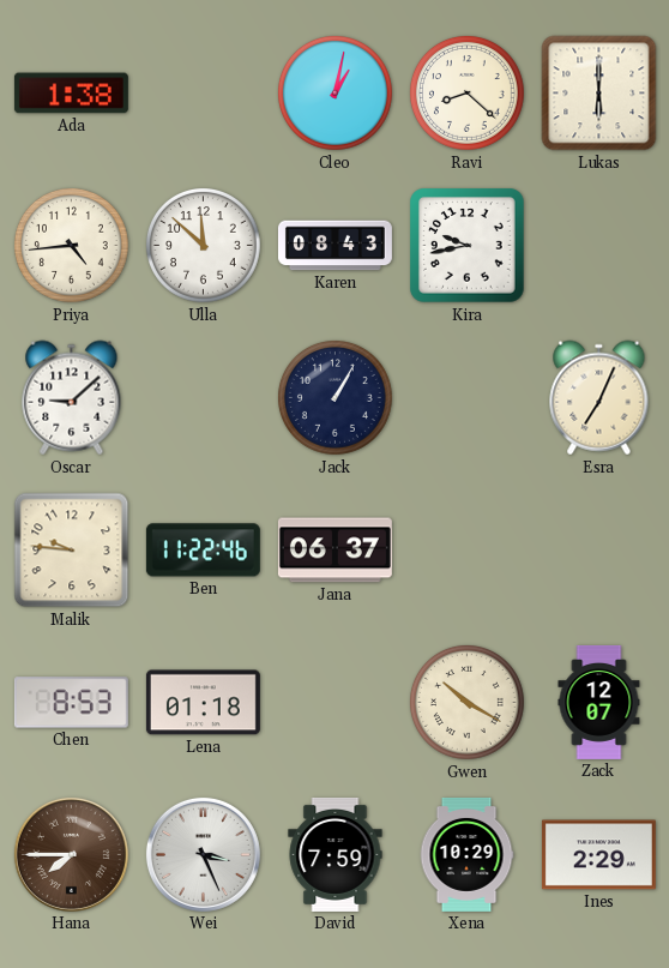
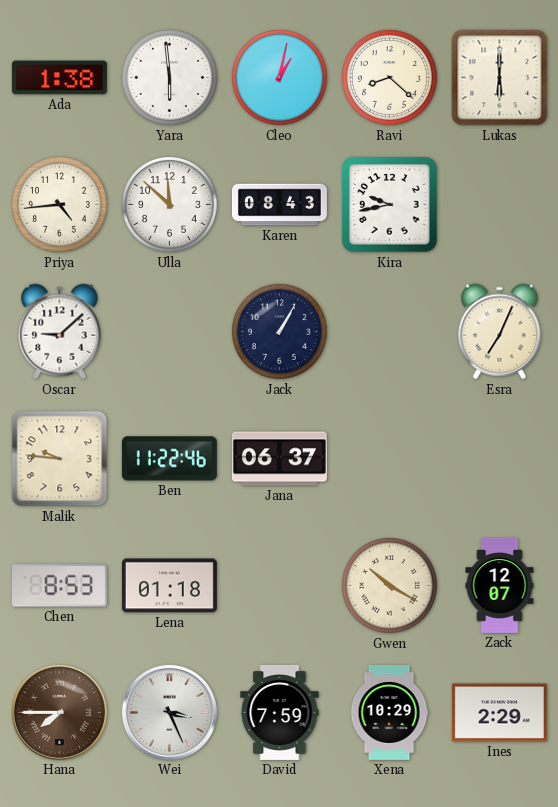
Yara: none -> 5:59 (170, 78)
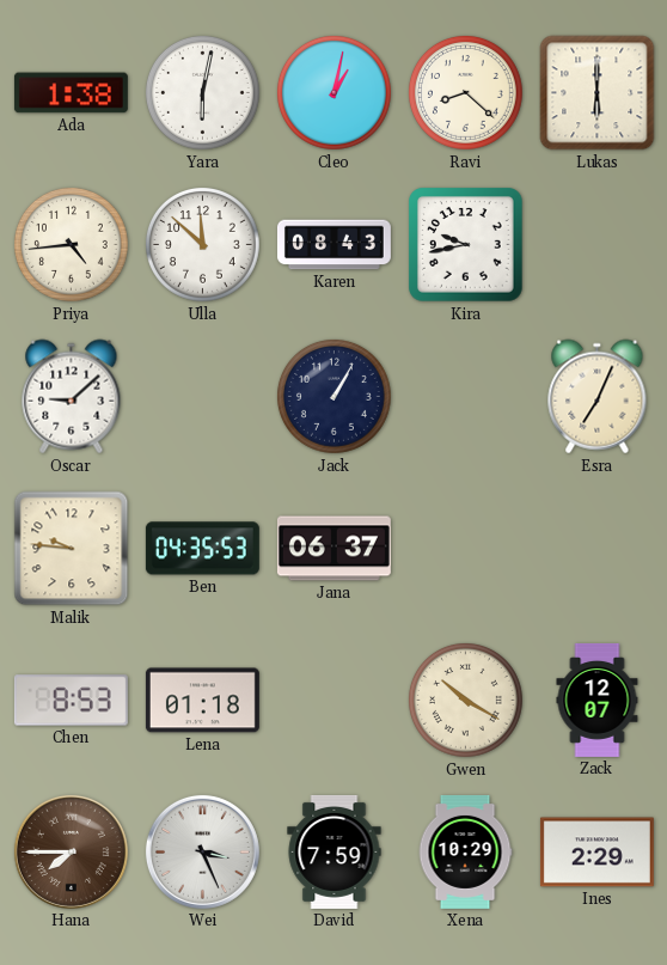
Yara: 5:59 -> 6:02 (203, 93)
Ben: 11:22 -> 04:35 (202, 549)
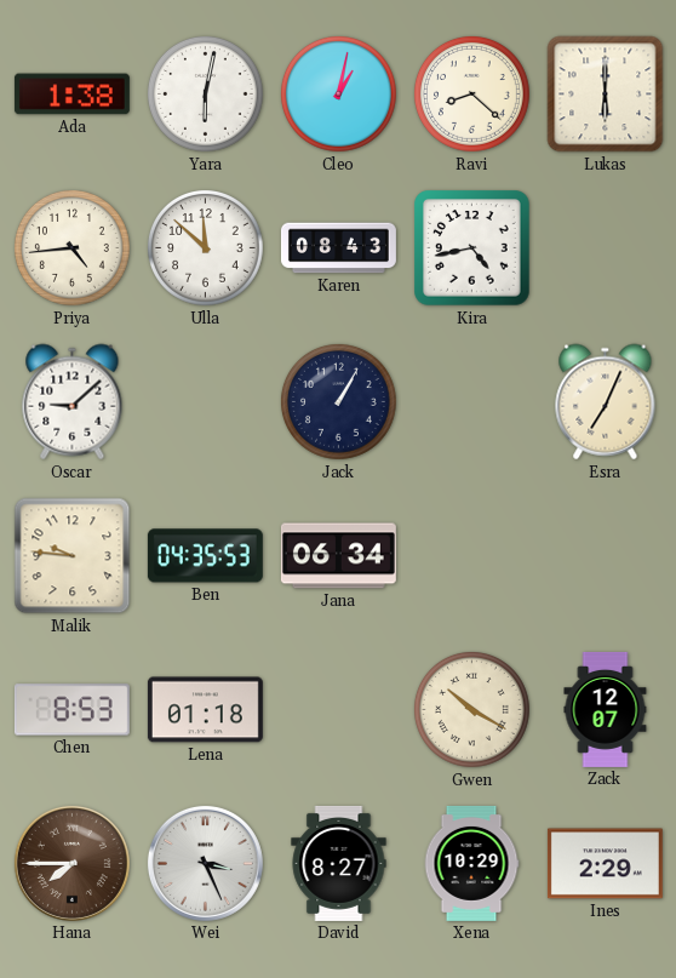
Kira: 9:43 -> 4:43 (472, 248)
Jana: 06:37 -> 06:34 (338, 556)
David: 7:59 -> 8:27 (339, 863)
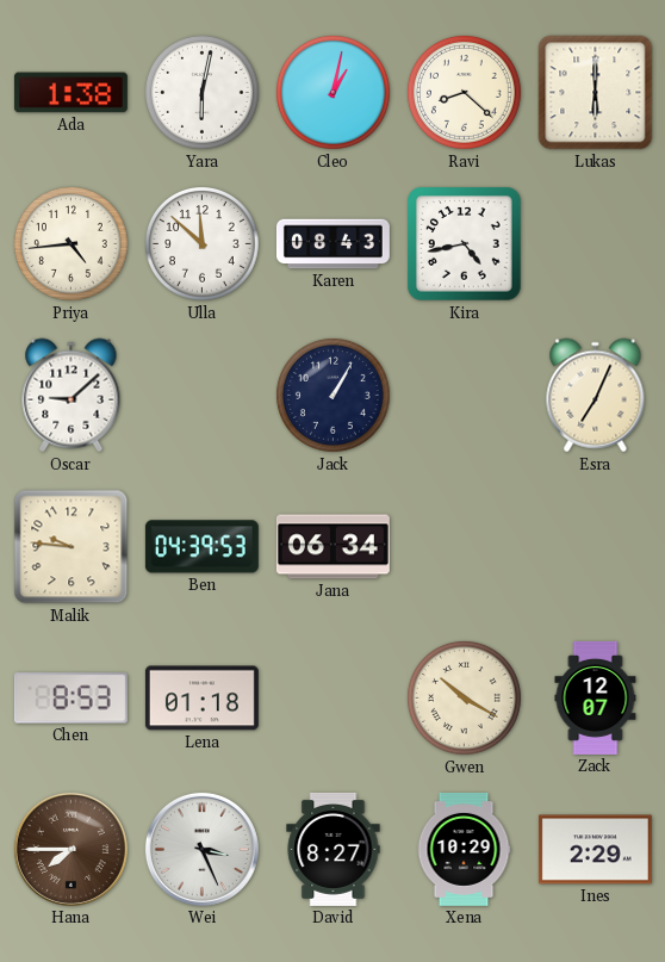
Ben: 04:35 -> 04:39 (201, 547)
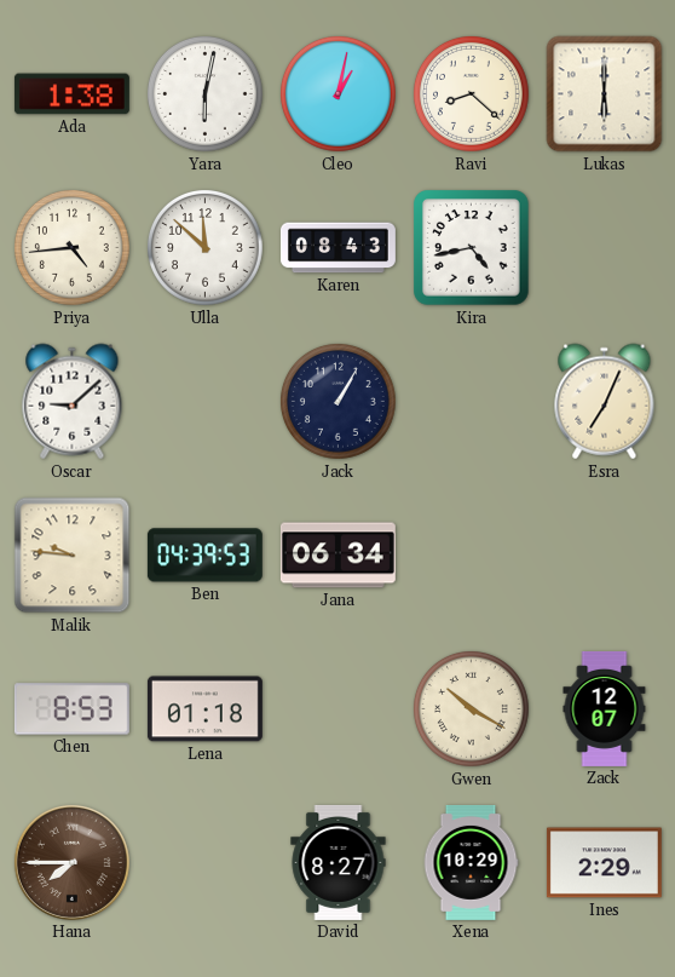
Wei: 3:26 -> none (201, 849)
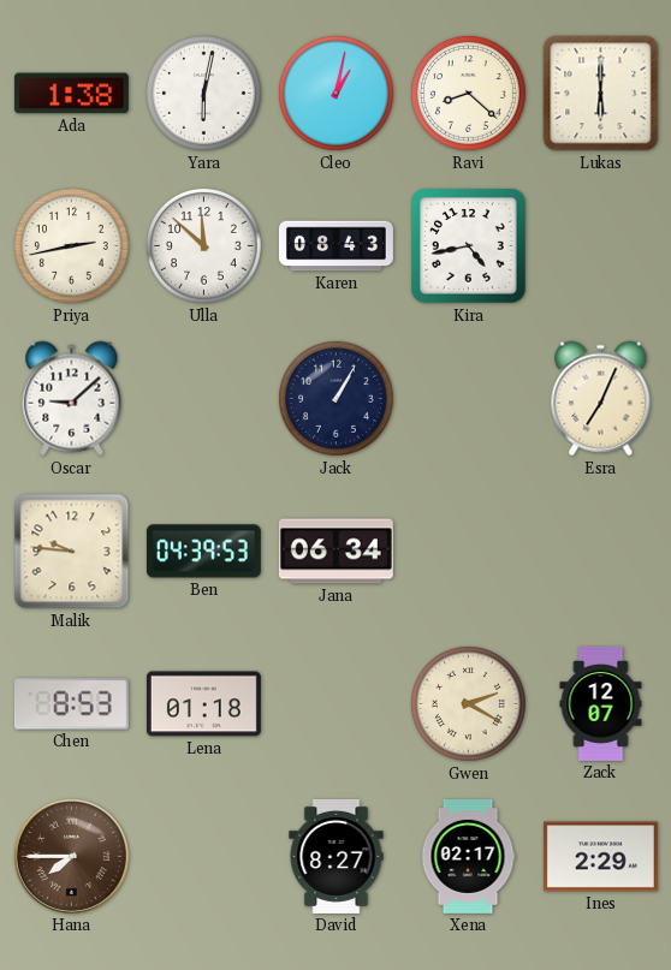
Priya: 4:44 -> 2:43 (72, 246)
Gwen: 10:20 -> 2:20 (469, 704)
Xena: 10:29 -> 02:17 (468, 856)
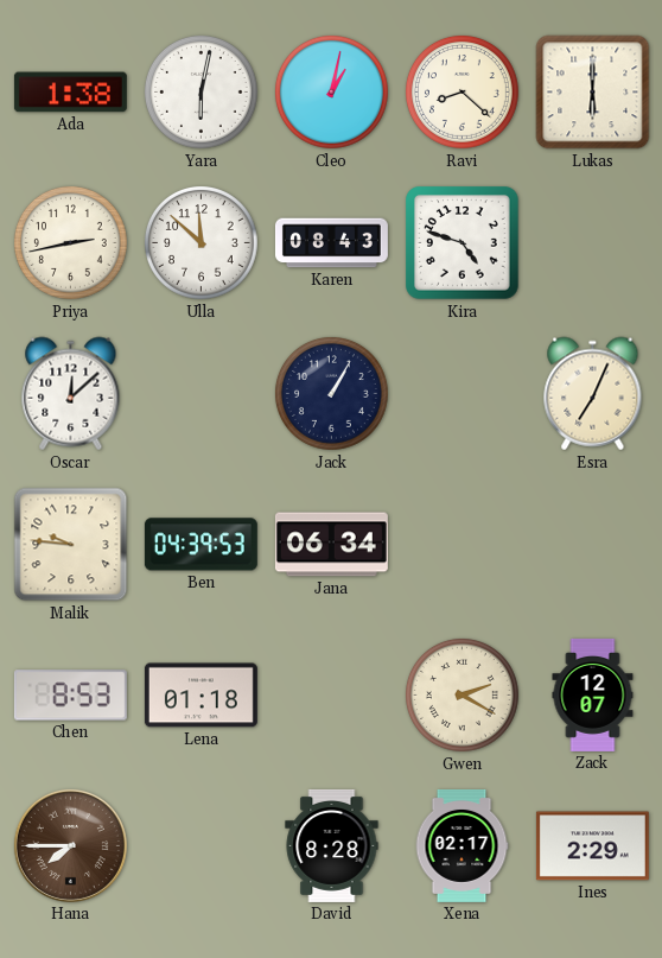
Kira: 4:43 -> 4:48 (463, 243)
Oscar: 9:08 -> 12:08 (71, 394)
David: 8:27 -> 8:28 (332, 845)
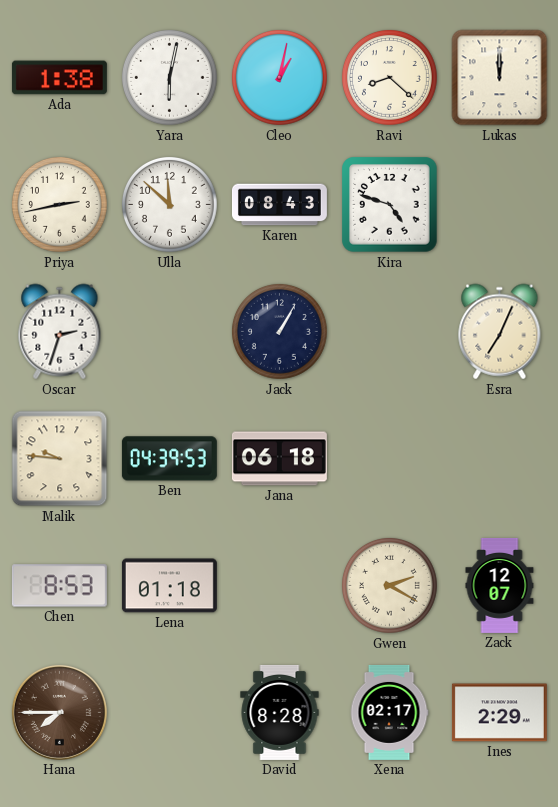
Lukas: 6:00 -> 12:00 (500, 78)
Oscar: 12:08 -> 2:33 (60, 332)
Jana: 06:34 -> 06:18 (279, 459)
